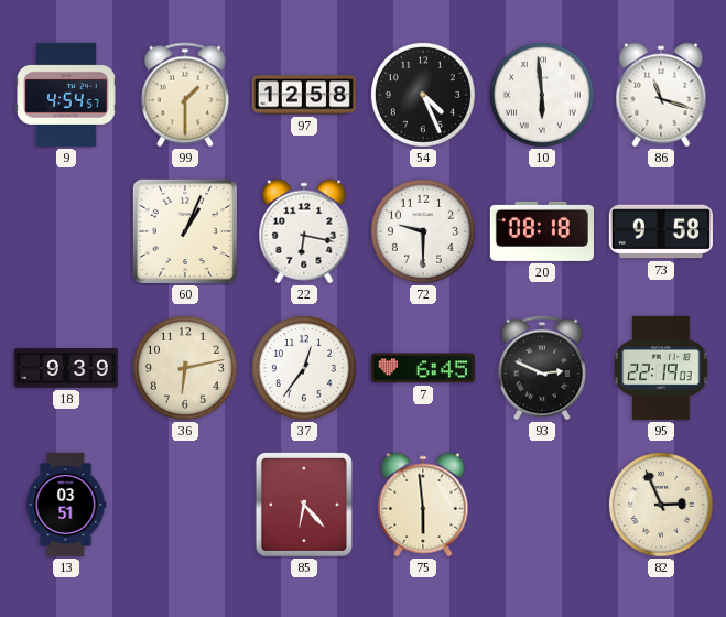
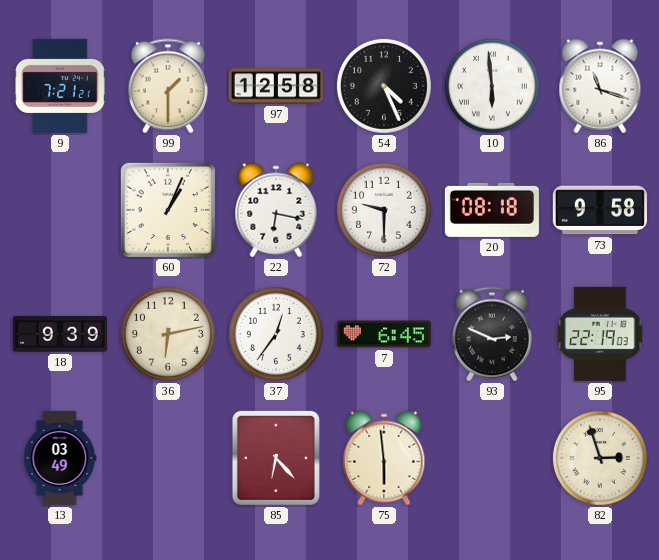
9: 4:54 -> 7:21 (61, 86)
13: 03:51 -> 03:49 (60, 458)
82: 2:56 -> 2:57 (600, 458)
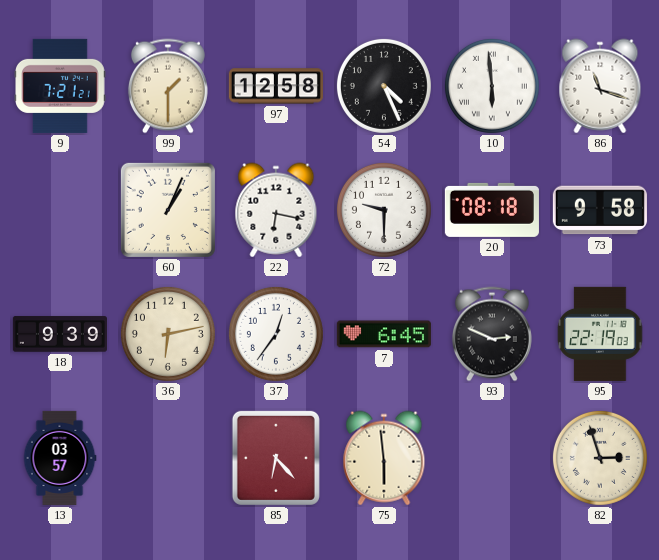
13: 03:49 -> 03:57 (60, 458)
